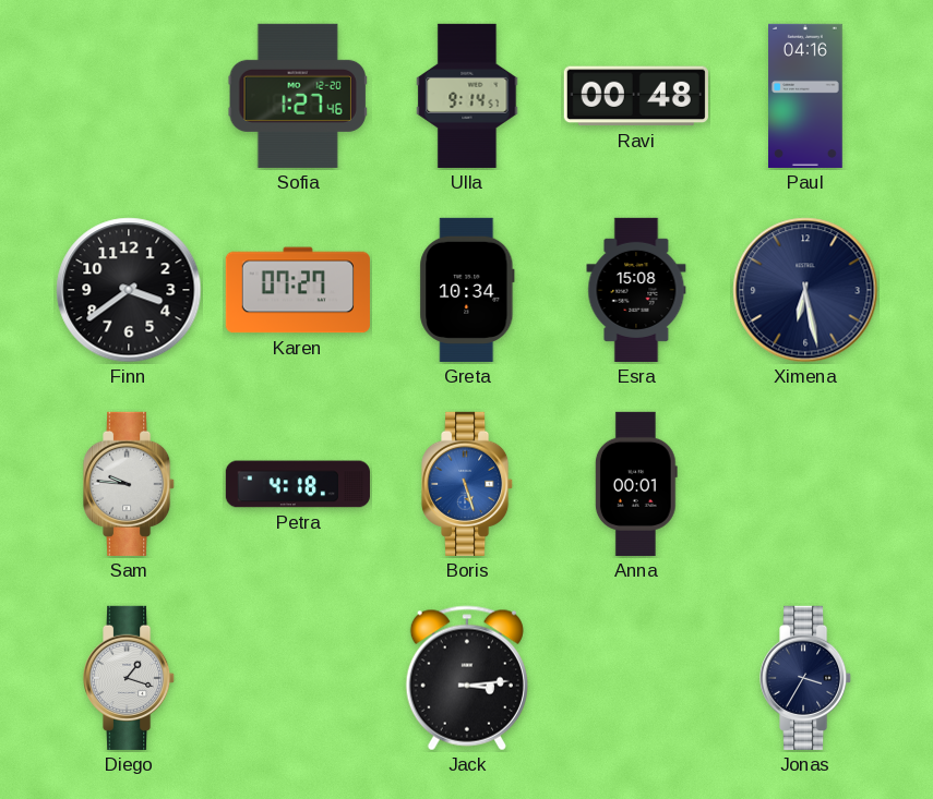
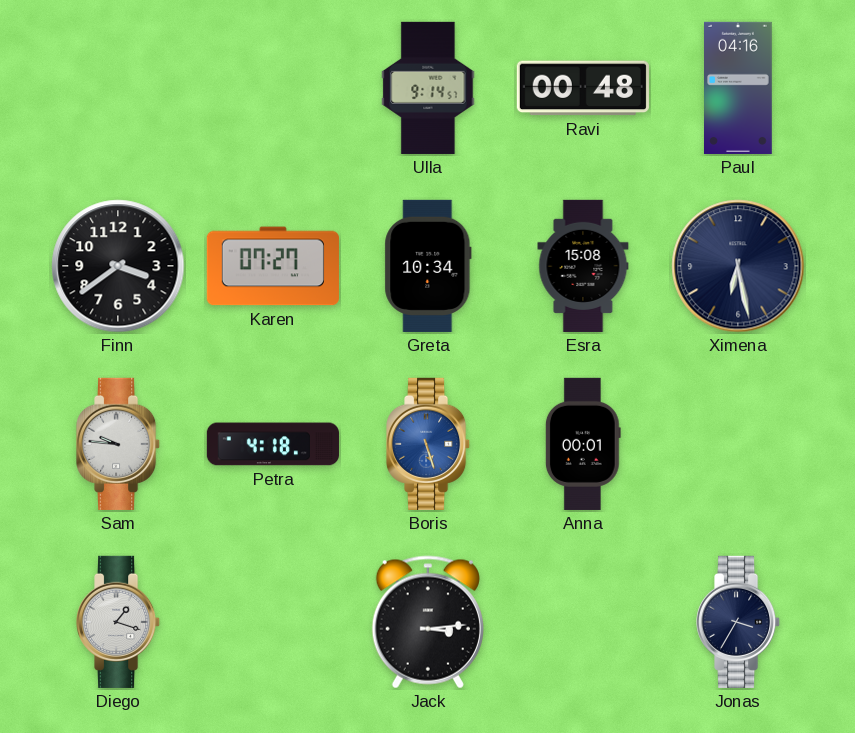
Sofia: 1:27 -> none (298, 96)
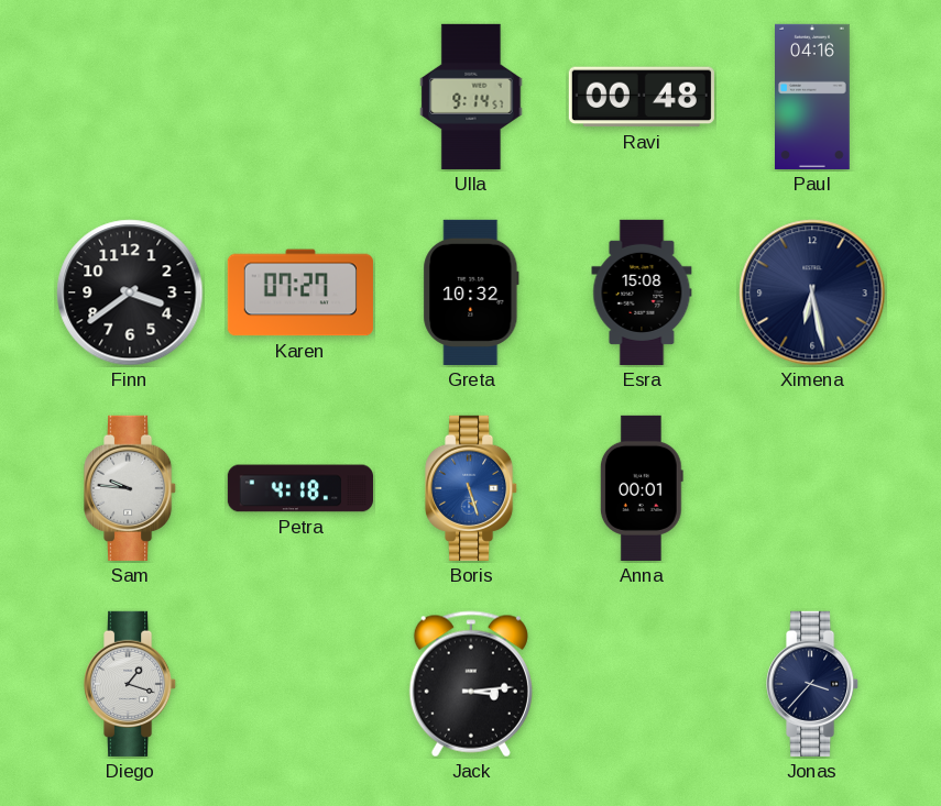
Greta: 10:34 -> 10:32 (471, 292)
Jonas: 3:35 -> 3:37 (813, 684)
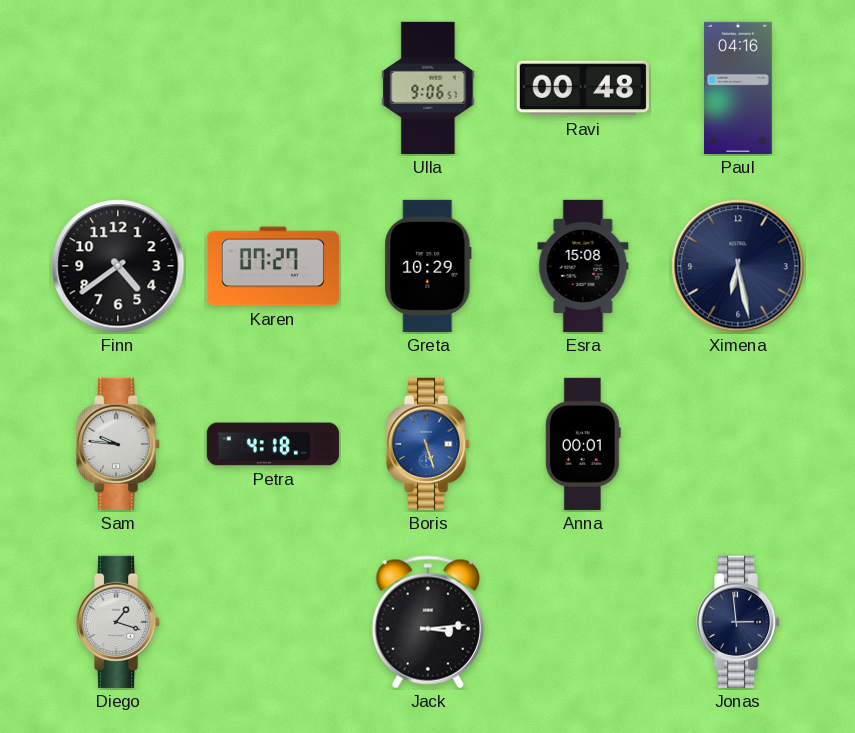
Ulla: 9:14 -> 9:06 (428, 88)
Finn: 3:39 -> 4:39 (118, 266)
Greta: 10:32 -> 10:29 (428, 266)
Jonas: 3:37 -> 2:59 (739, 622)
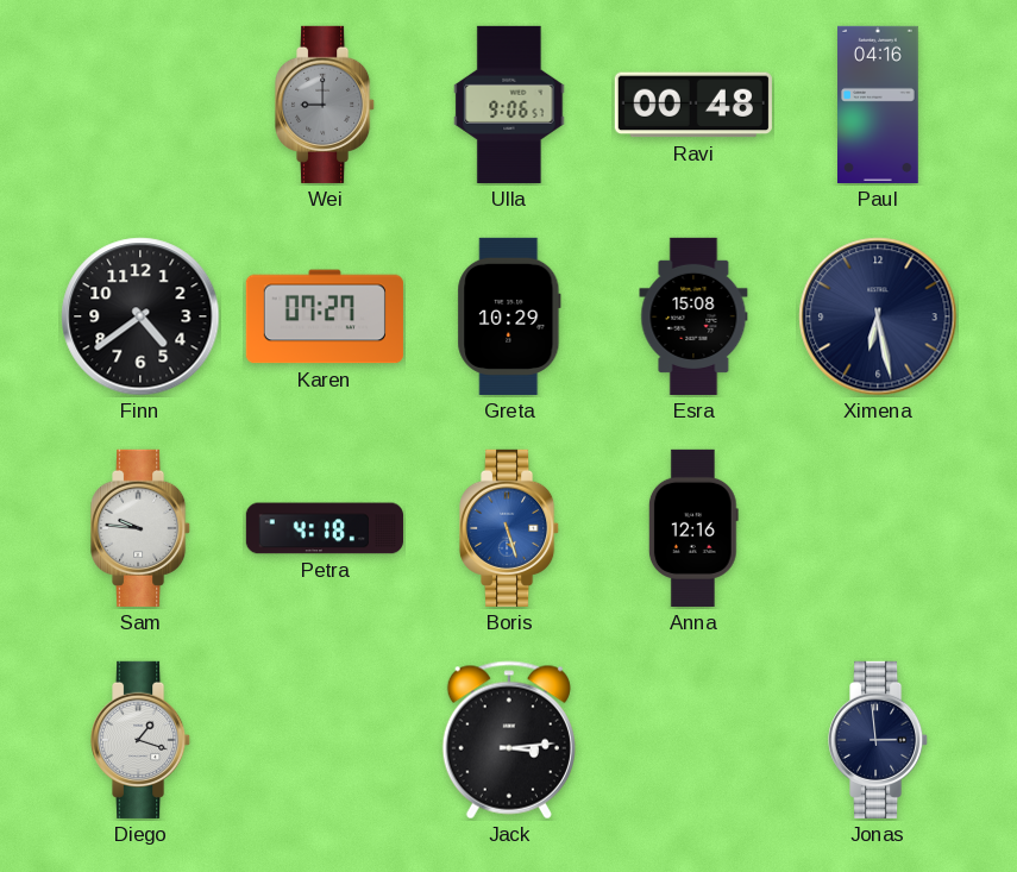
Wei: none -> 9:00 (326, 105)
Anna: 00:01 -> 12:16 (693, 528)
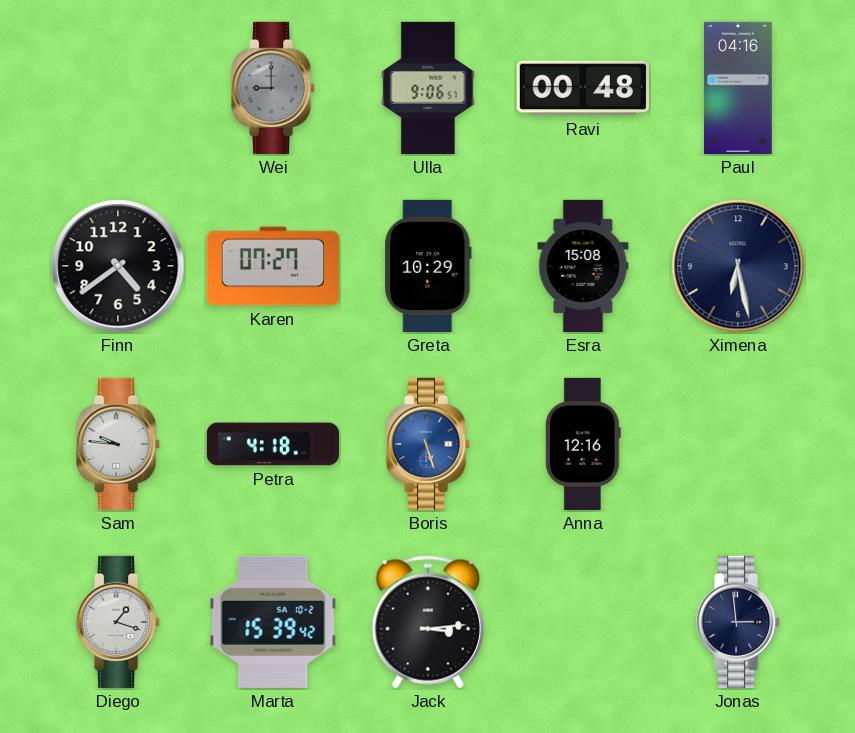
Marta: none -> 15:39 (273, 622)
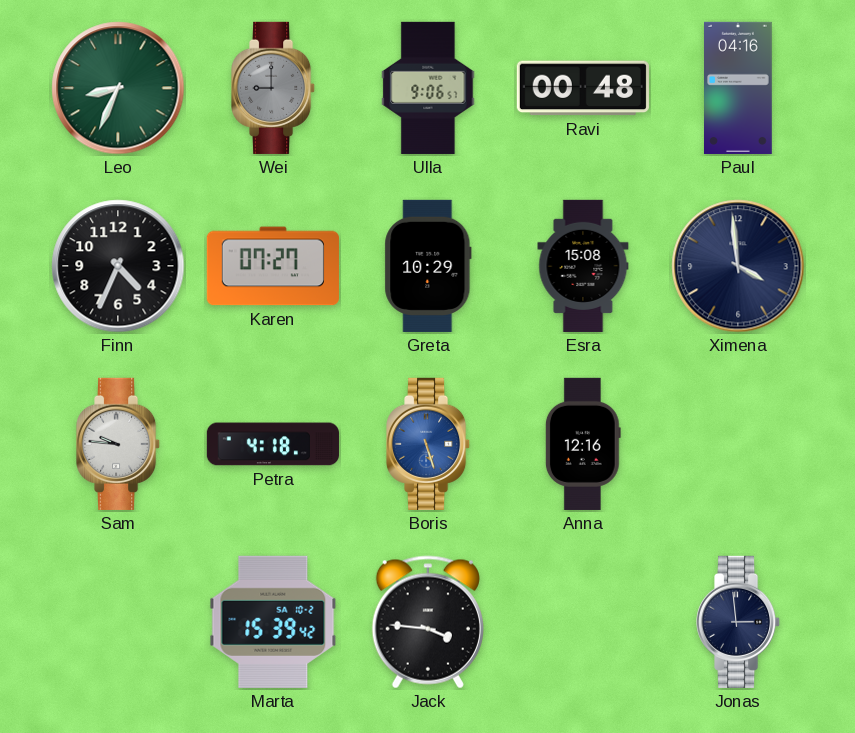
Leo: none -> 8:34 (118, 88)
Finn: 4:39 -> 4:34 (118, 266)
Ximena: 6:28 -> 3:59 (738, 266)
Diego: 1:18 -> none (119, 622)
Jack: 3:14 -> 3:46 (428, 622)
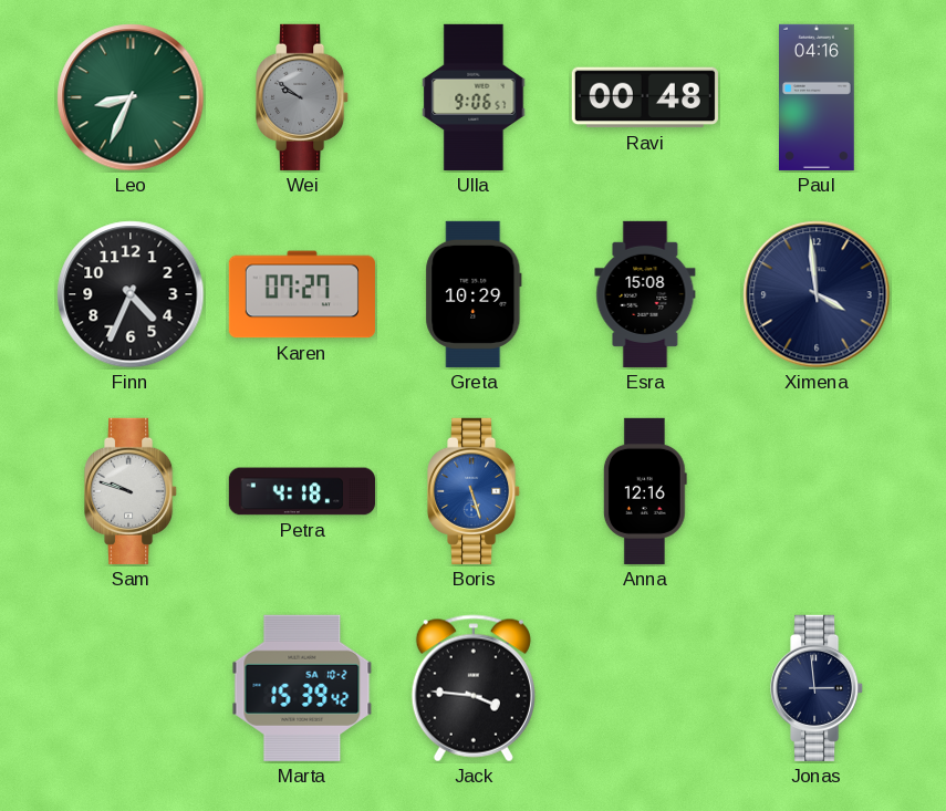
Wei: 9:00 -> 9:51 (303, 97)
Sam: 9:46 -> 9:48 (132, 491)
